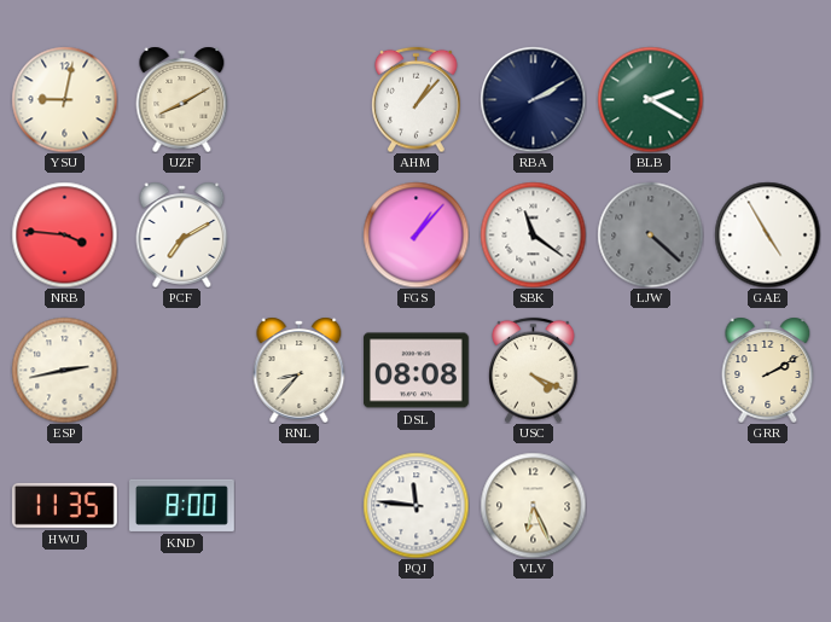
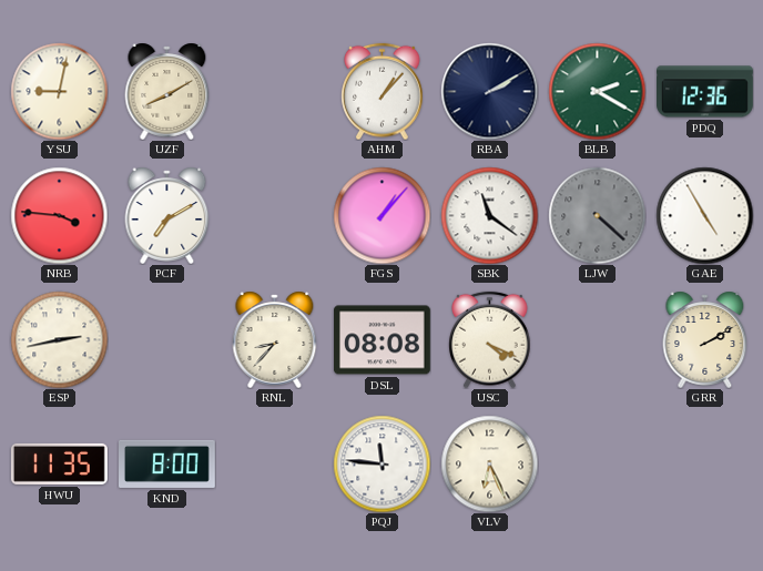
PDQ: none -> 12:36 (705, 92)
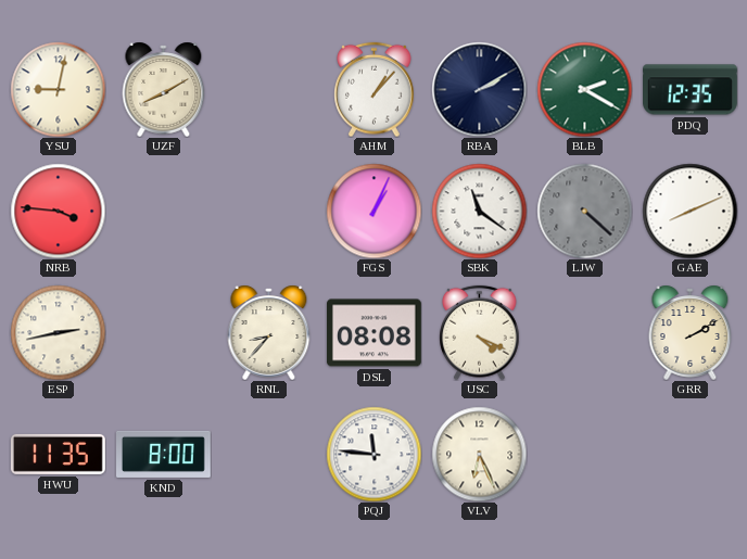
PDQ: 12:36 -> 12:35 (691, 90)
PCF: 7:10 -> none (167, 215)
FGS: 1:07 -> 1:04 (373, 211)
GAE: 4:55 -> 8:11 (689, 211)
